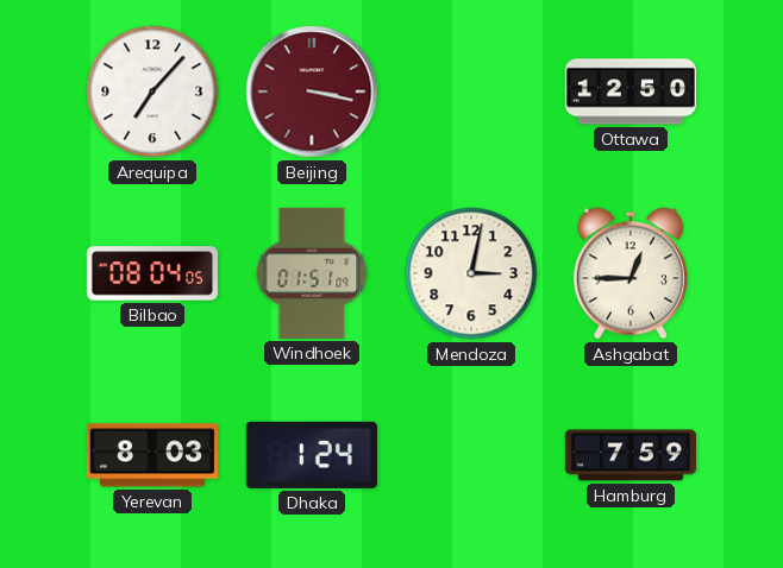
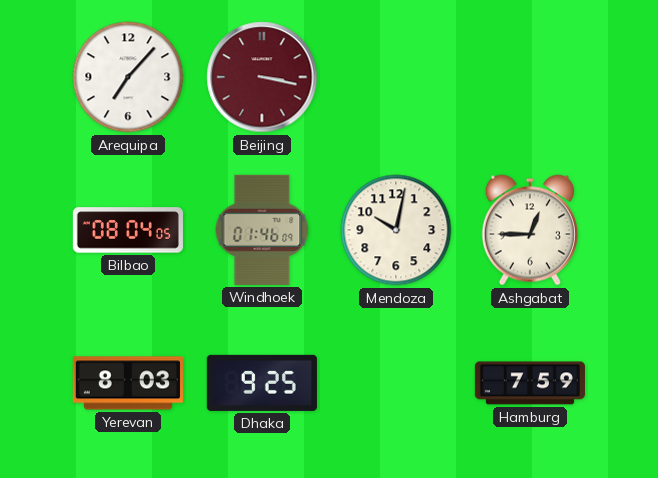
Ottawa: 12:50 -> none (631, 91)
Windhoek: 01:51 -> 01:46 (262, 230)
Mendoza: 3:02 -> 10:02 (396, 230)
Dhaka: 1:24 -> 9:25 (262, 383)
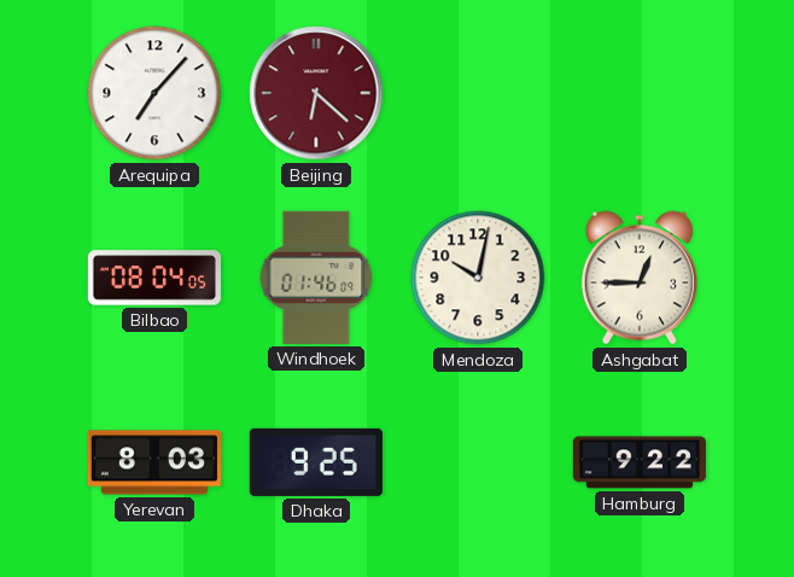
Beijing: 3:17 -> 6:22 (316, 93)
Hamburg: 7:59 -> 9:22 (640, 462)
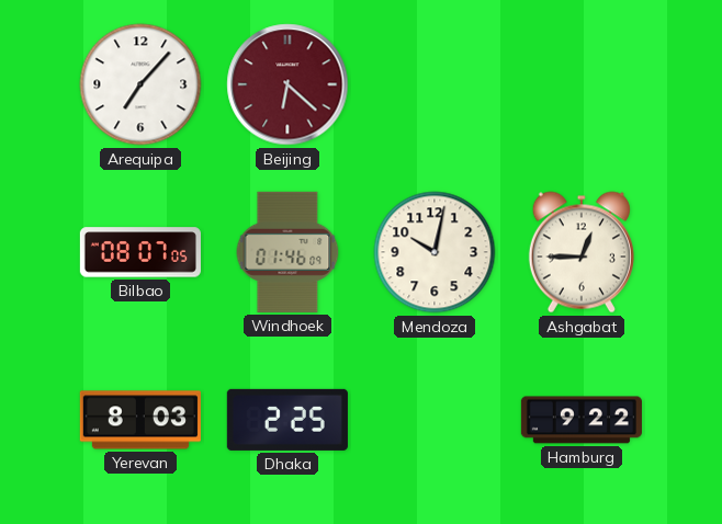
Bilbao: 08:04 -> 08:07 (140, 252)
Dhaka: 9:25 -> 2:25 (287, 420)
